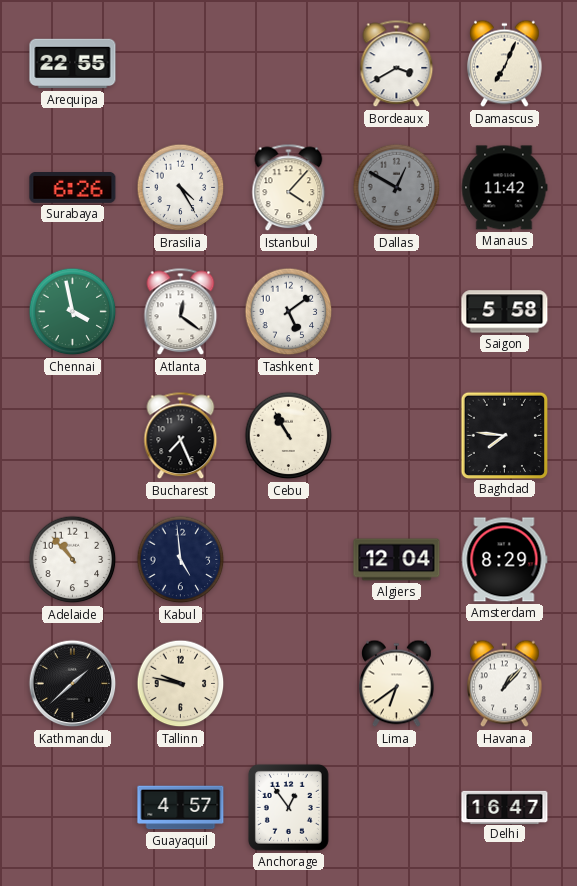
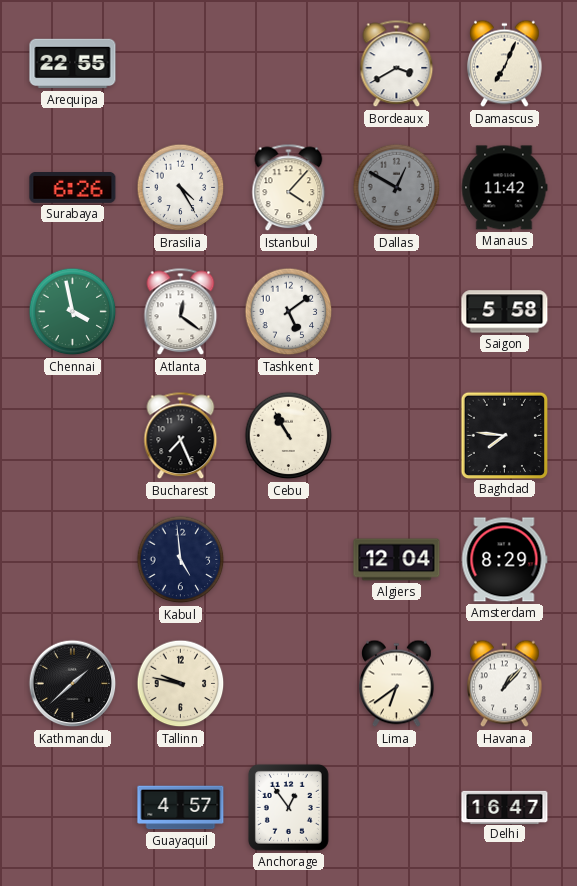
Adelaide: 10:53 -> none (73, 560)
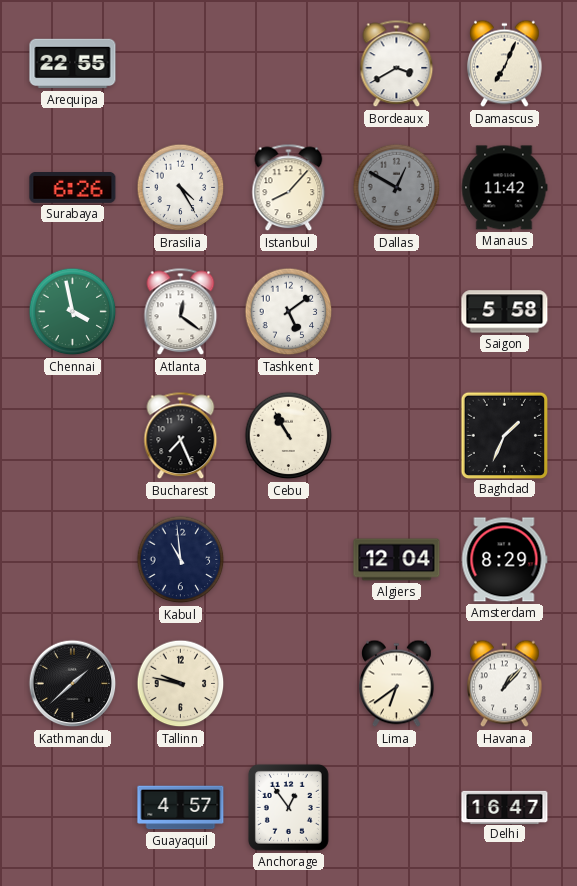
Istanbul: 4:07 -> 8:07 (289, 188)
Baghdad: 7:46 -> 1:34 (504, 435)
Kabul: 4:59 -> 10:59 (181, 560)
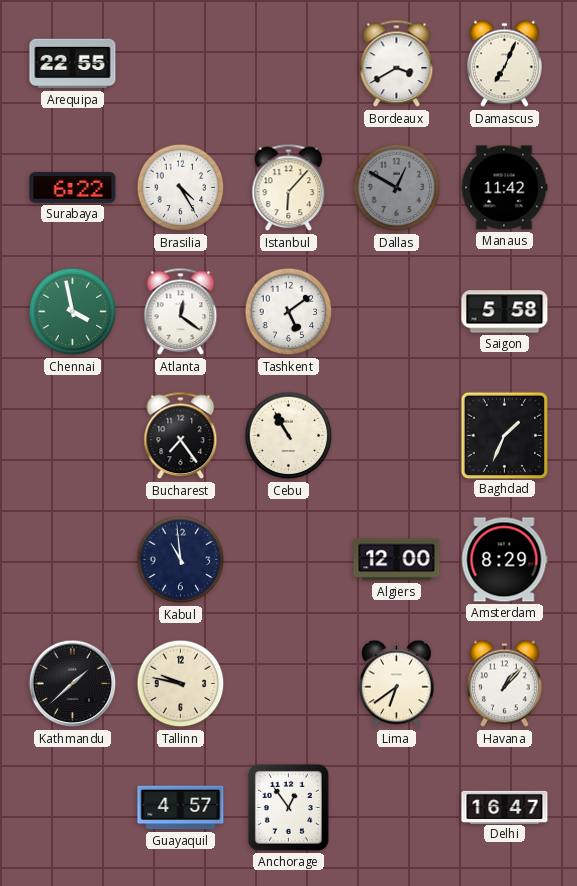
Surabaya: 6:26 -> 6:22 (73, 188)
Istanbul: 8:07 -> 6:07 (289, 188)
Bucharest: 7:26 -> 7:24 (181, 436)
Algiers: 12:04 -> 12:00 (397, 560)
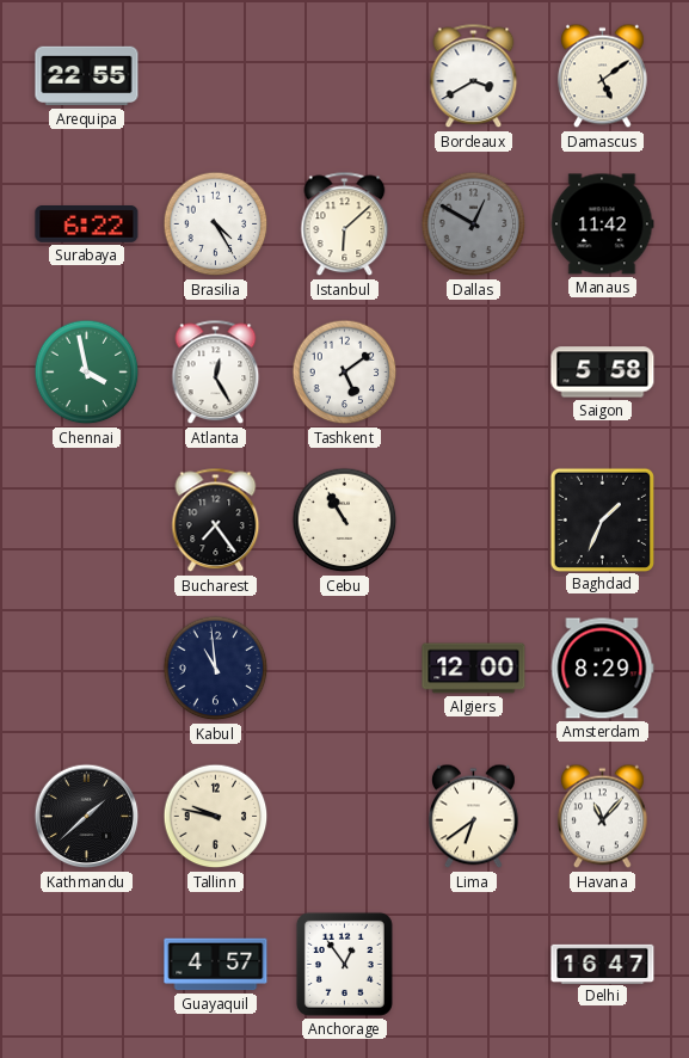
Damascus: 7:04 -> 5:09 (603, 76)
Istanbul: 6:07 -> 6:08 (345, 224)
Atlanta: 12:21 -> 12:25 (216, 373)
Havana: 1:07 -> 11:07 (603, 817)
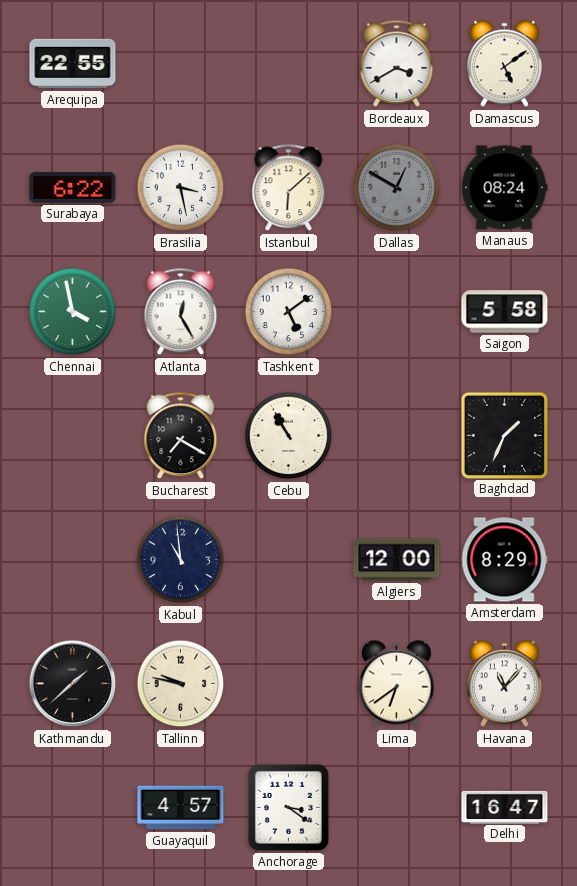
Brasilia: 4:25 -> 3:28 (181, 188)
Manaus: 11:42 -> 08:24 (504, 188)
Bucharest: 7:24 -> 7:20 (181, 436)
Anchorage: 12:54 -> 3:21 (288, 807)
